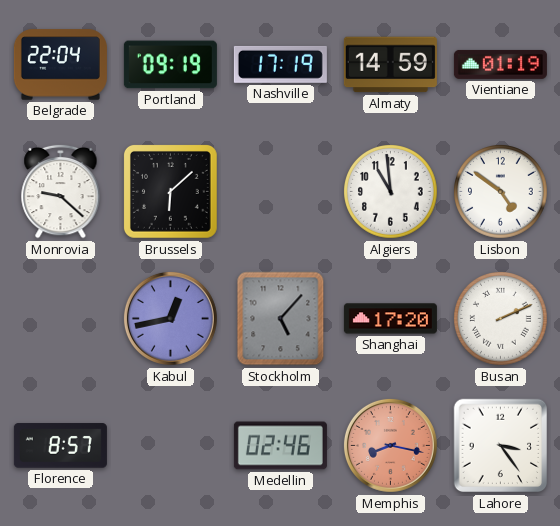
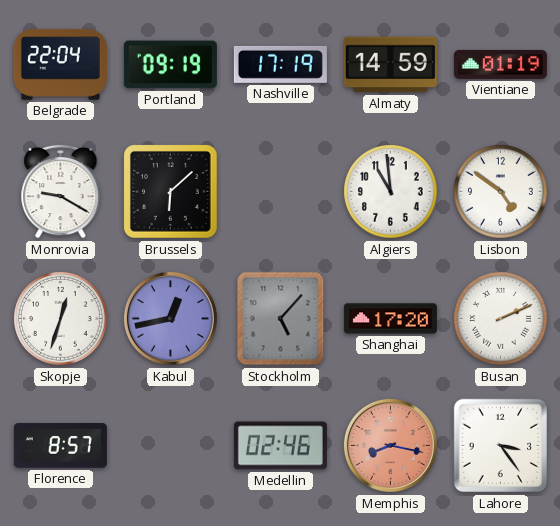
Monrovia: 9:22 -> 9:20 (61, 191)
Skopje: none -> 12:33 (61, 319)
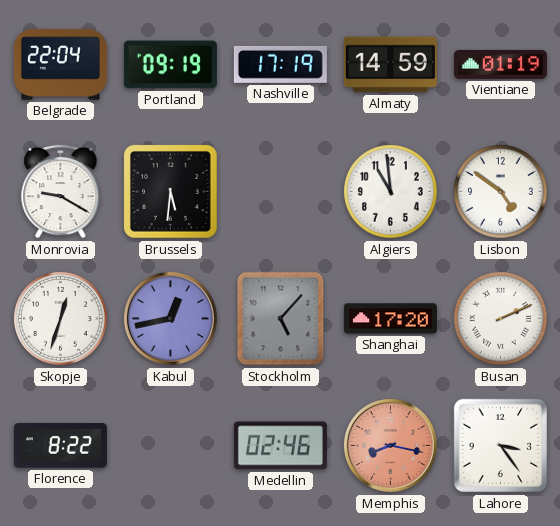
Brussels: 6:08 -> 5:31 (171, 192)
Florence: 8:57 -> 8:22 (60, 446)
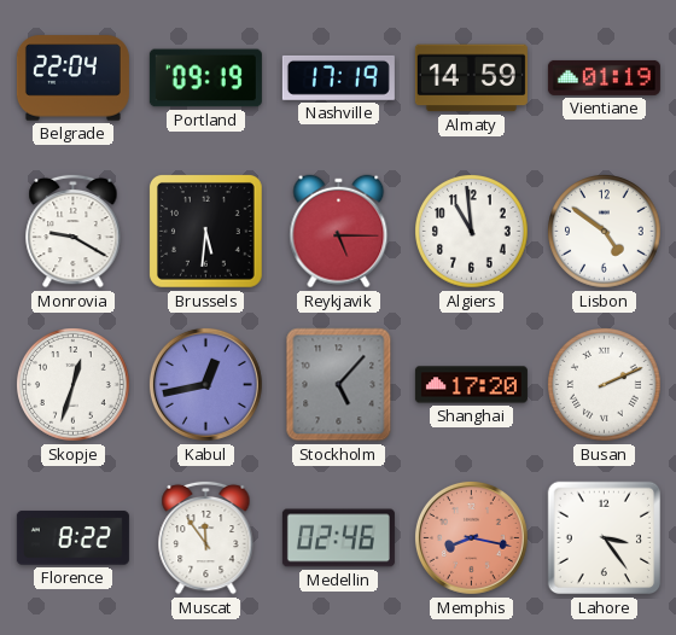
Reykjavik: none -> 5:15 (339, 232)
Muscat: none -> 11:54 (206, 537)
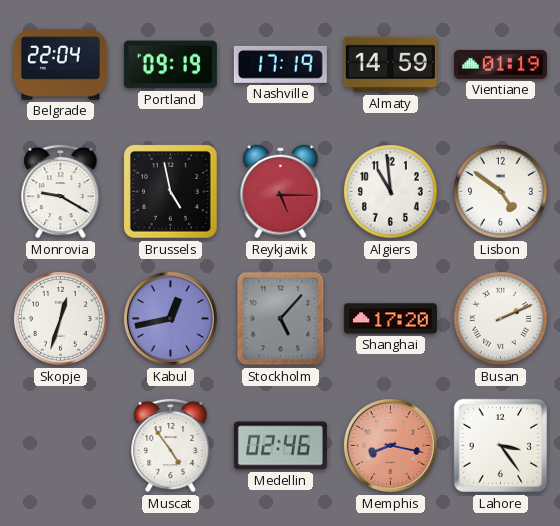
Brussels: 5:31 -> 4:58 (171, 192)
Florence: 8:22 -> none (72, 538)
Muscat: 11:54 -> 4:54 (171, 445)
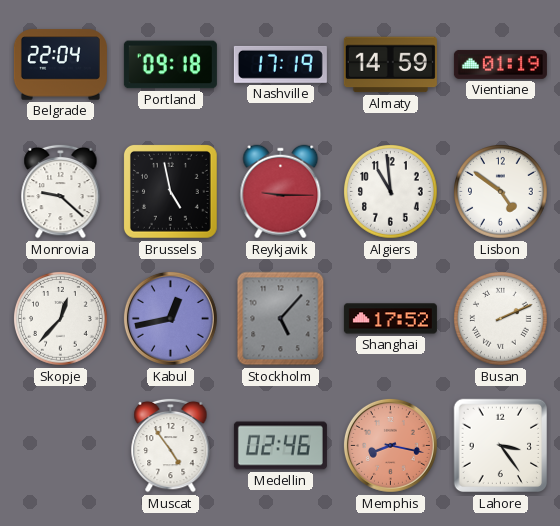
Portland: 09:19 -> 09:18 (170, 65)
Monrovia: 9:20 -> 9:22 (61, 191)
Reykjavik: 5:15 -> 9:15 (281, 192)
Skopje: 12:33 -> 12:37 (61, 319)
Shanghai: 17:20 -> 17:52 (390, 319)
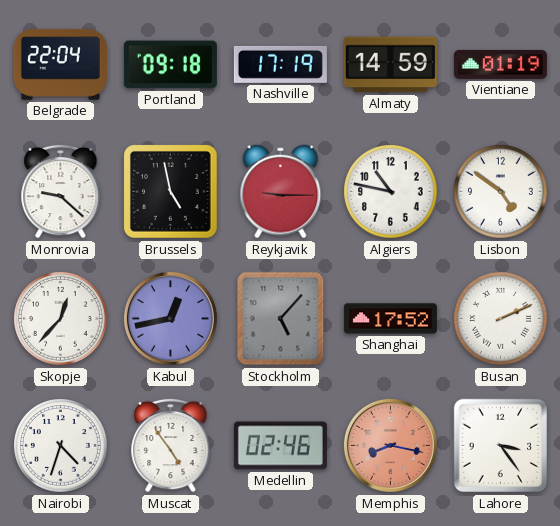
Algiers: 10:59 -> 10:47 (391, 192)
Nairobi: none -> 4:33 (61, 446)
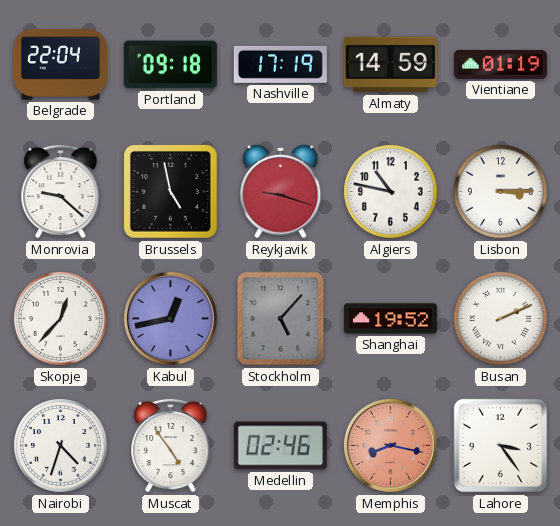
Reykjavik: 9:15 -> 9:18 (281, 192)
Lisbon: 4:51 -> 3:15 (501, 192)
Shanghai: 17:52 -> 19:52 (390, 319)
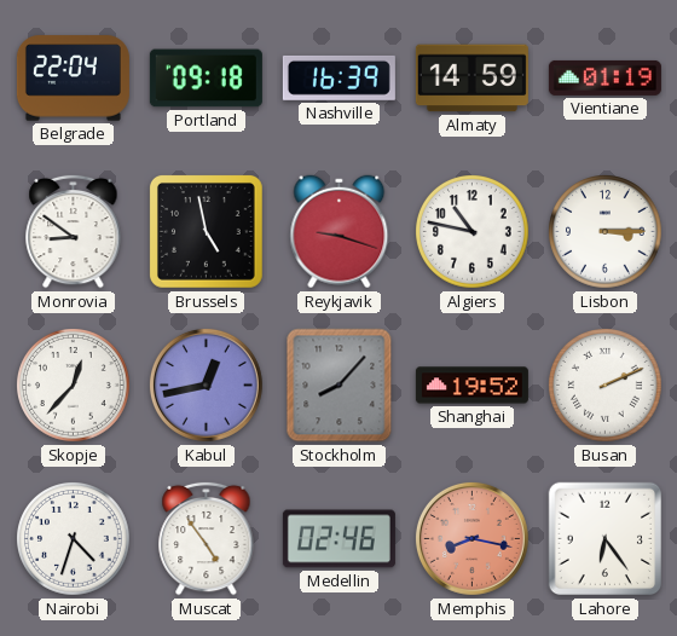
Nashville: 17:19 -> 16:39 (338, 77)
Monrovia: 9:22 -> 8:51 (74, 231)
Stockholm: 5:07 -> 8:07 (340, 386)
Lahore: 3:24 -> 6:24 (606, 539)
